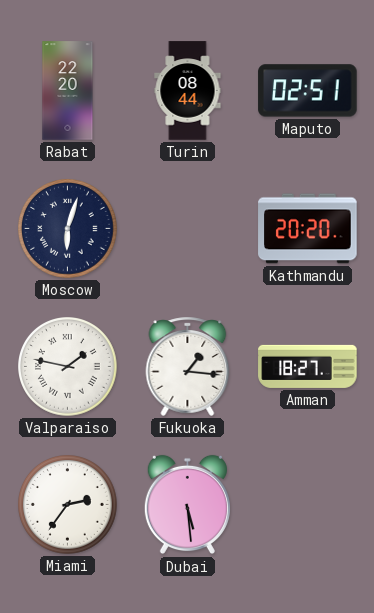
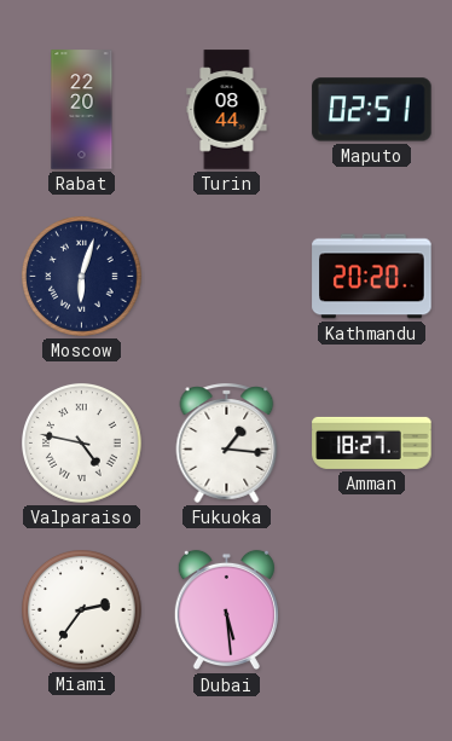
Valparaiso: 1:47 -> 4:47 (82, 444)
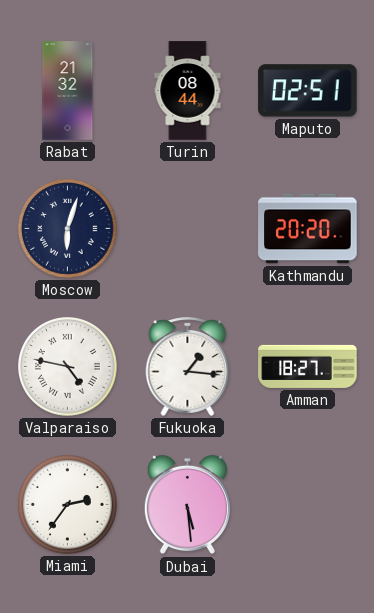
Rabat: 22:20 -> 21:32 (68, 91)
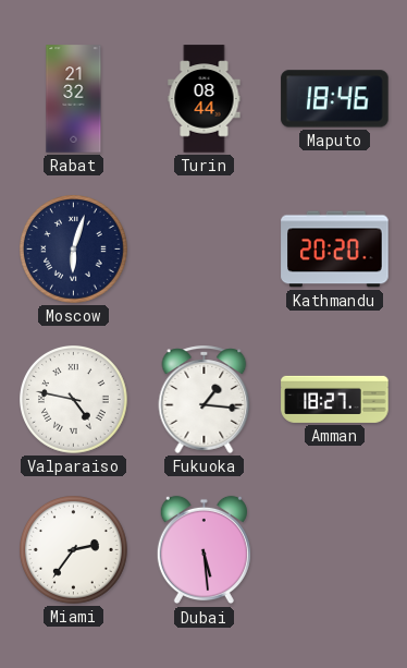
Maputo: 02:51 -> 18:46 (335, 99)
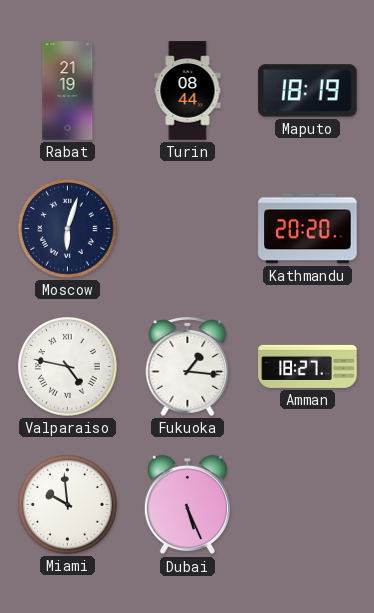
Rabat: 21:32 -> 21:19 (68, 91)
Maputo: 18:46 -> 18:19 (308, 91)
Miami: 2:36 -> 9:59 (68, 505)
Dubai: 5:29 -> 5:26 (187, 505)
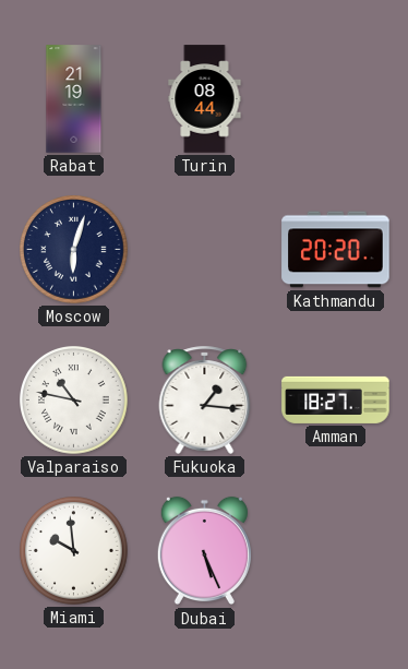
Maputo: 18:19 -> none (308, 91)
Valparaiso: 4:47 -> 10:47 (74, 401)
